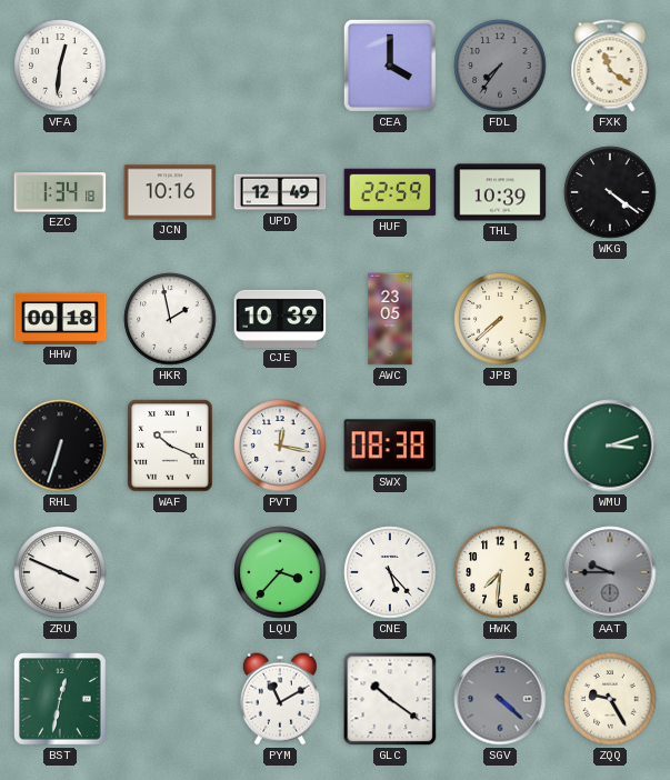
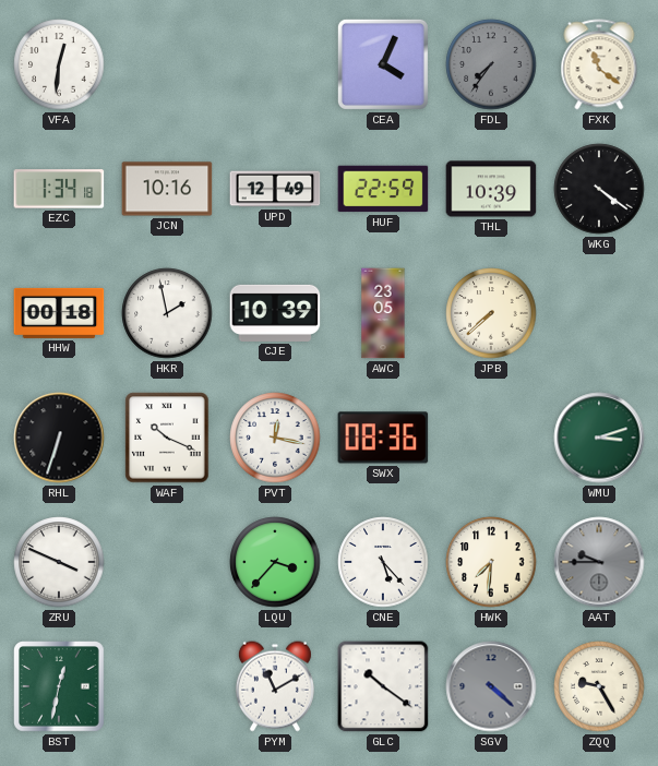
CEA: 4:00 -> 4:04 (383, 64)
SWX: 08:38 -> 08:36 (383, 438)
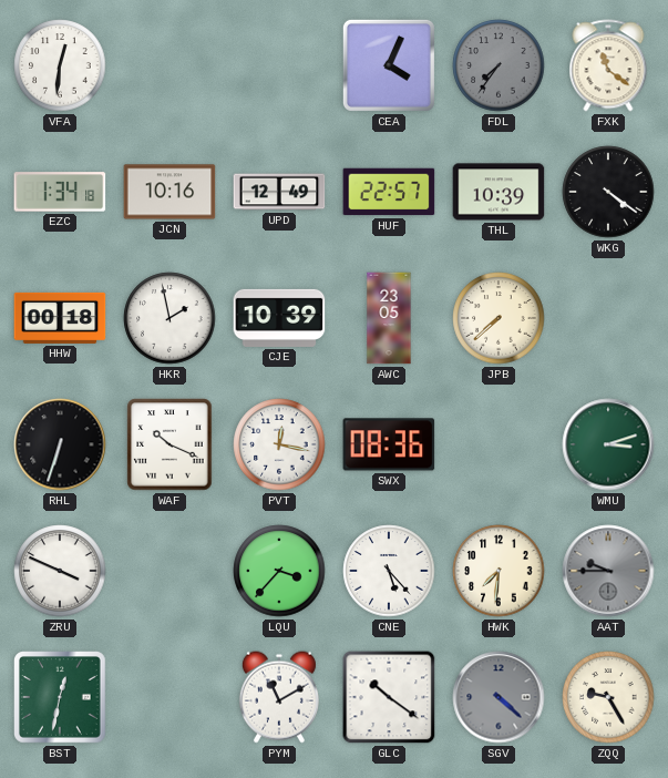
HUF: 22:59 -> 22:57 (389, 192)
